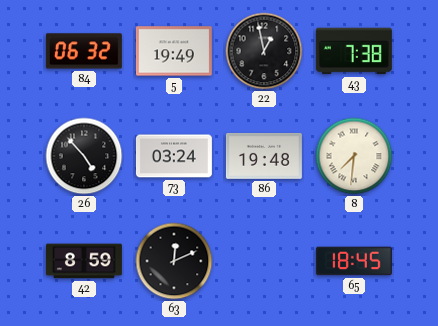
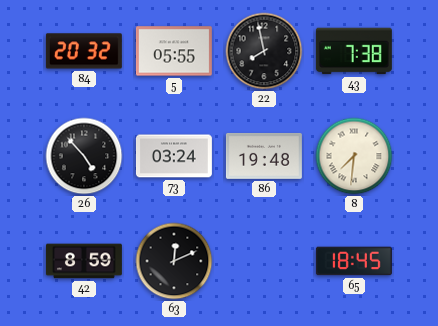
84: 06:32 -> 20:32 (84, 51)
5: 19:49 -> 05:55 (174, 51)
22: 12:58 -> 7:58 (264, 51)
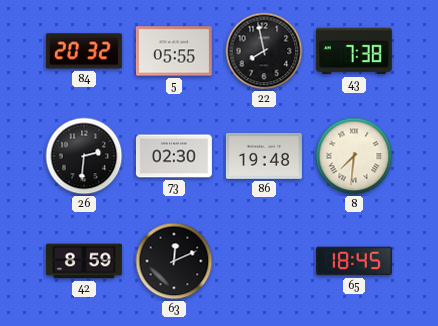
26: 4:53 -> 2:31 (84, 156)
73: 03:24 -> 02:30 (174, 156)
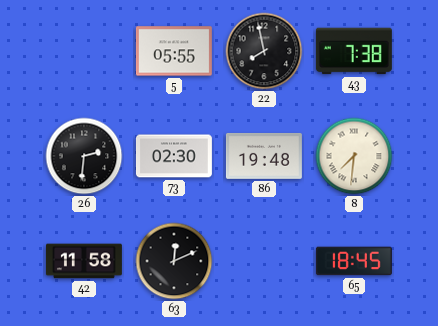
84: 20:32 -> none (84, 51)
42: 8:59 -> 11:58 (84, 261)
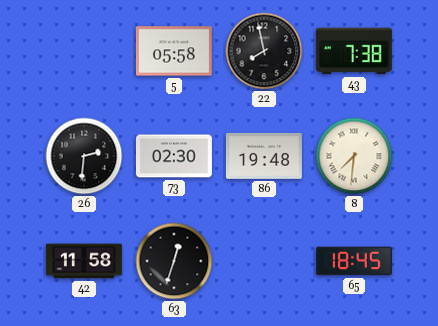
5: 05:55 -> 05:58 (174, 51)
63: 12:11 -> 12:33 (174, 261)
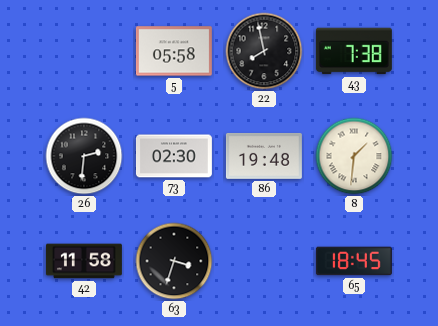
8: 7:31 -> 1:31 (354, 156)
63: 12:33 -> 3:33 (174, 261)
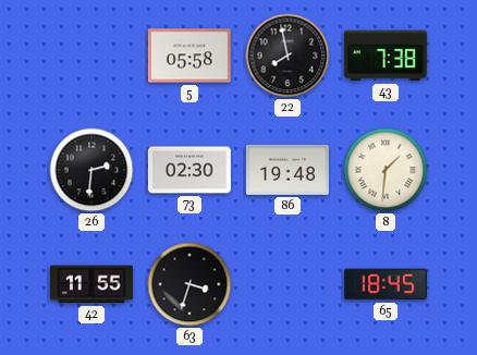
42: 11:58 -> 11:55 (91, 284)
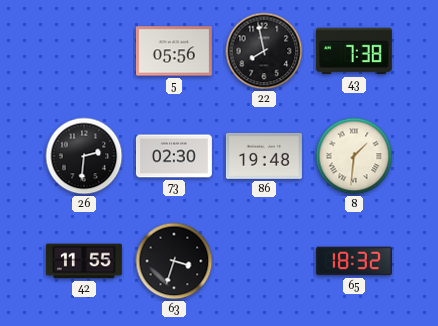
5: 05:58 -> 05:56 (174, 51)
65: 18:45 -> 18:32 (354, 261)
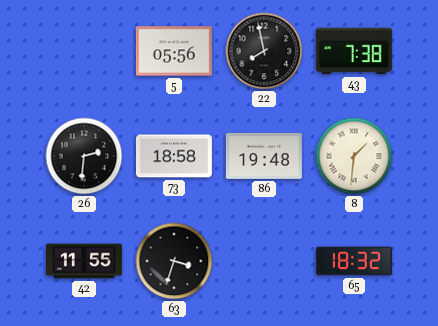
73: 02:30 -> 18:58 (174, 156)
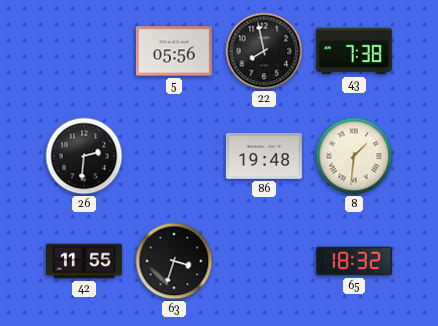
73: 18:58 -> none (174, 156)
